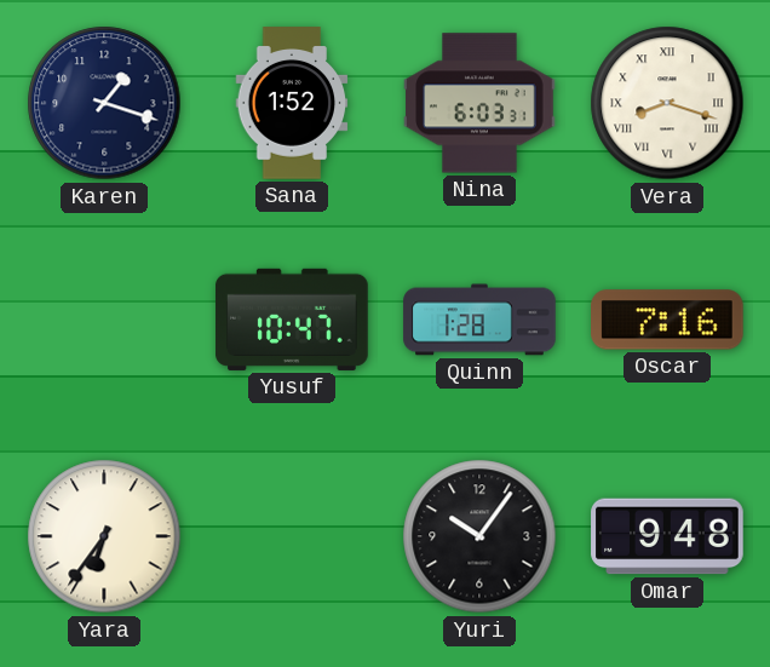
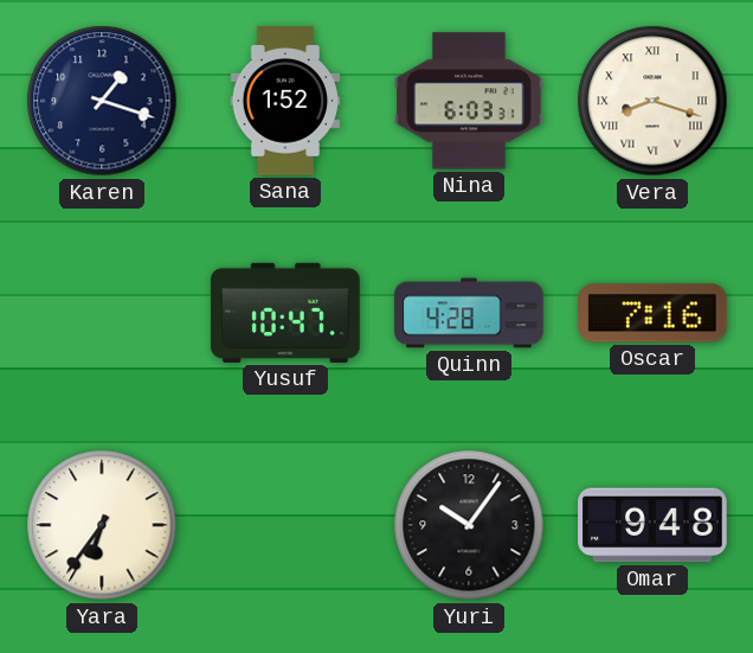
Quinn: 1:28 -> 4:28 (469, 313)
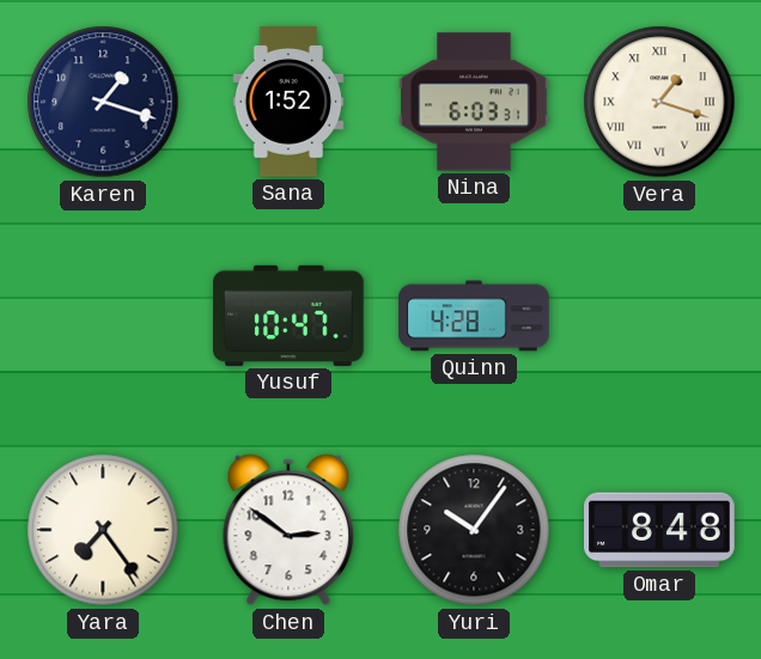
Vera: 8:18 -> 1:18 (659, 102)
Oscar: 7:16 -> none (652, 313)
Yara: 6:36 -> 7:24 (103, 530)
Chen: none -> 2:51 (288, 530)
Omar: 9:48 -> 8:48 (659, 530)
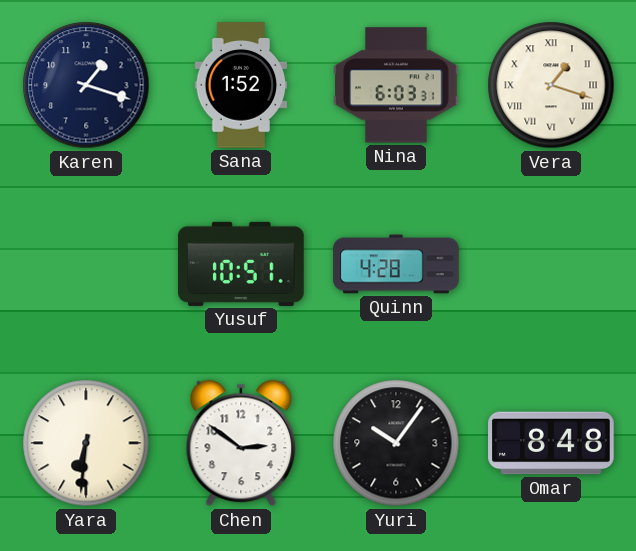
Yusuf: 10:47 -> 10:51 (241, 264)
Yara: 7:24 -> 6:31 (86, 443)
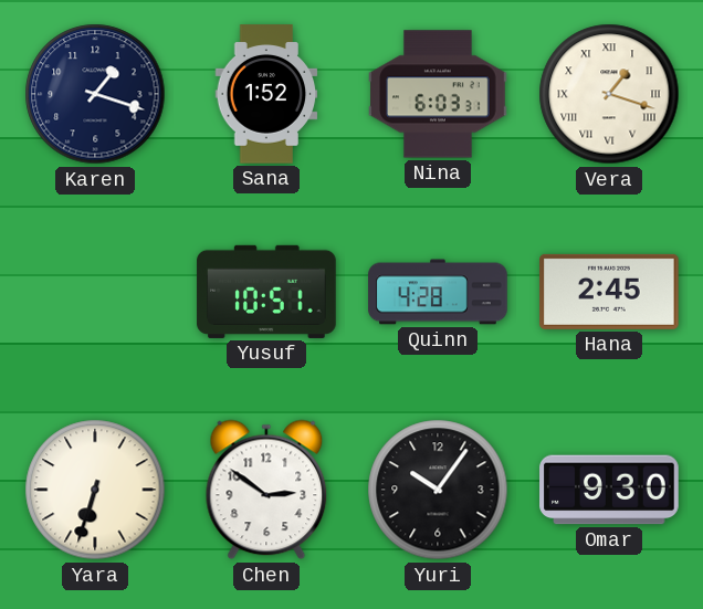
Hana: none -> 2:45 (609, 292)
Yara: 6:31 -> 6:33 (95, 490)
Omar: 8:48 -> 9:30 (609, 490)
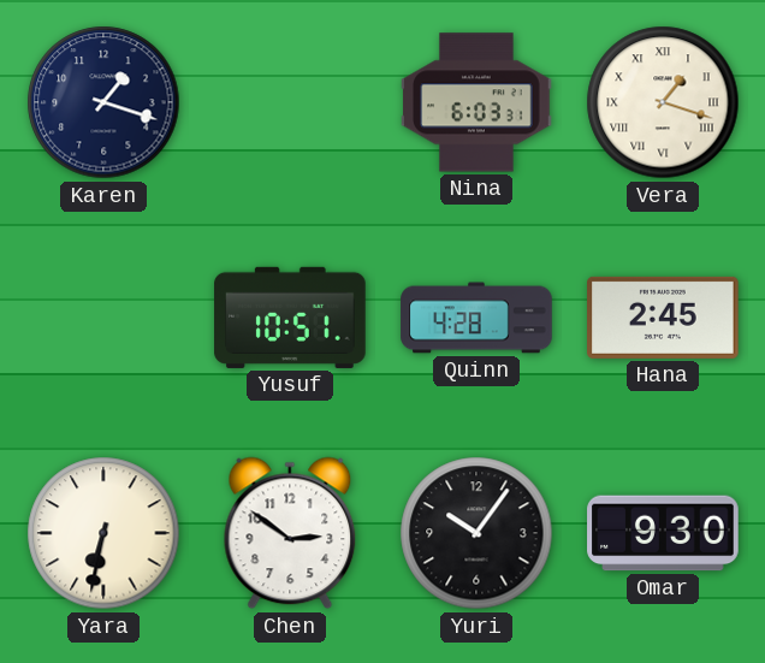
Sana: 1:52 -> none (266, 94)
Yara: 6:33 -> 6:32 (103, 533)
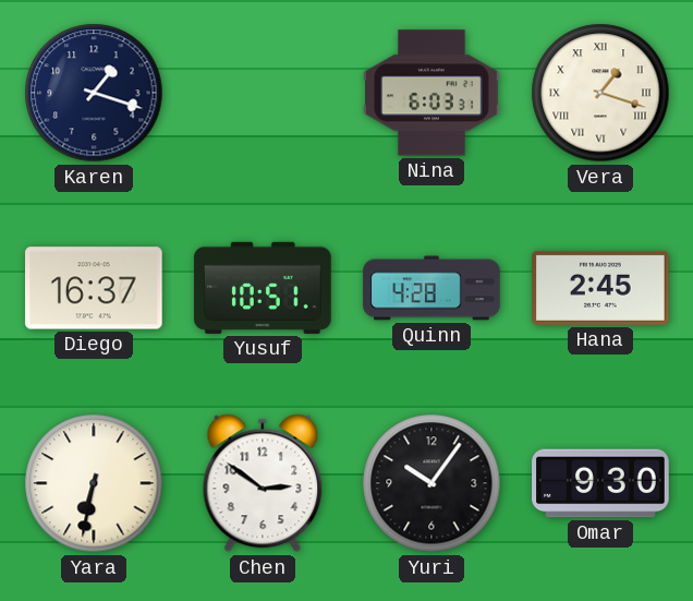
Diego: none -> 16:37 (94, 288)
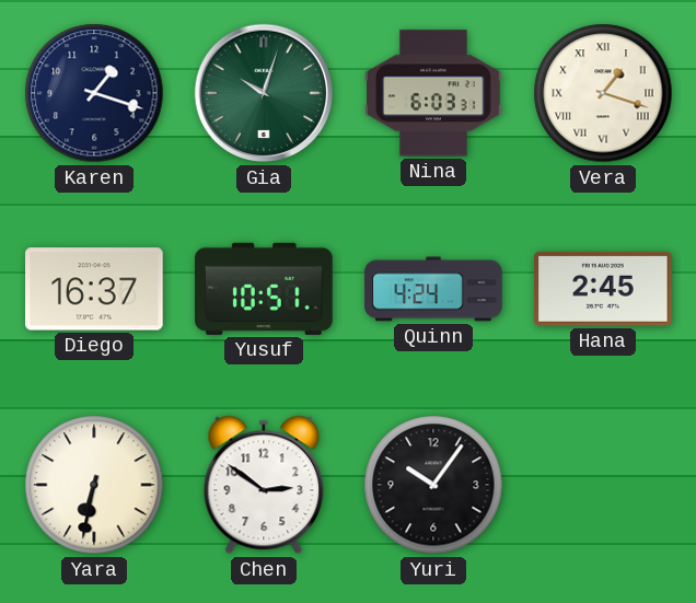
Gia: none -> 10:03 (264, 93)
Quinn: 4:28 -> 4:24 (433, 289)
Omar: 9:30 -> none (600, 483)
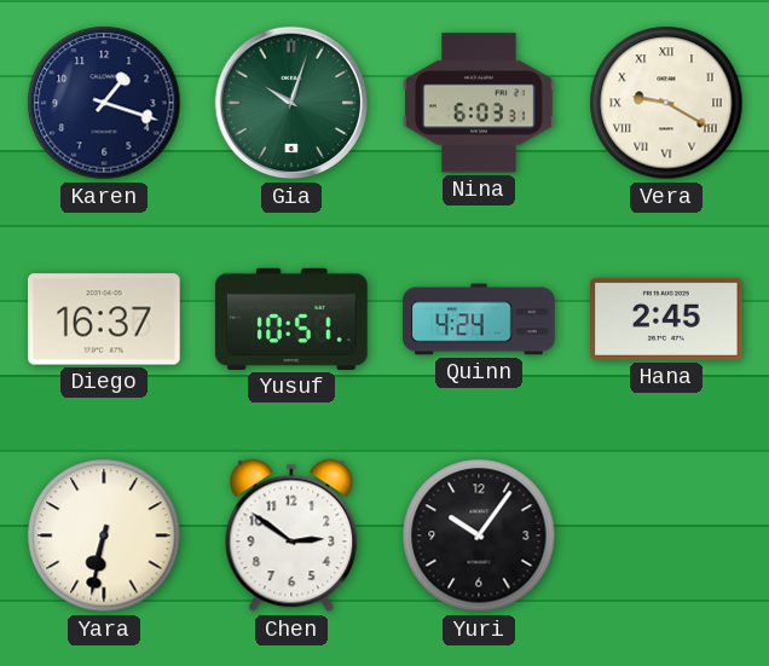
Vera: 1:18 -> 9:20 (666, 103)
